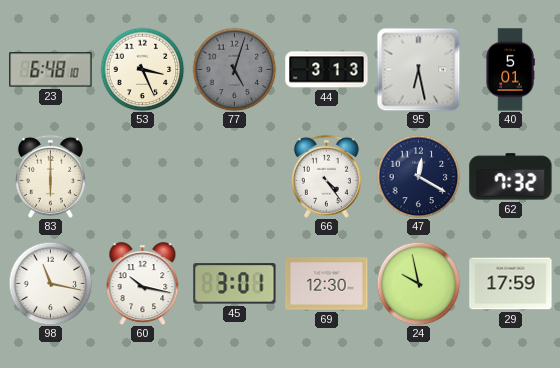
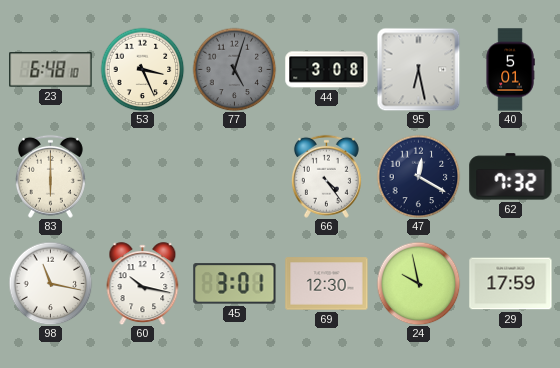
44: 3:13 -> 3:08 (327, 70)
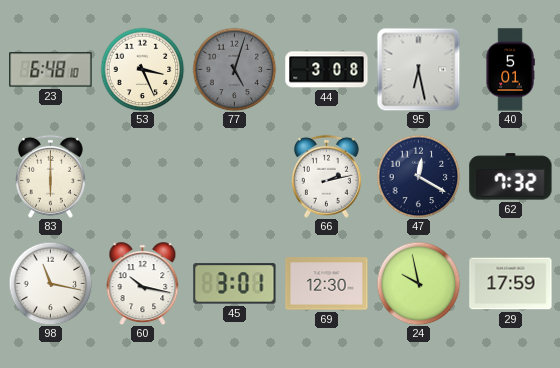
66: 4:24 -> 2:13 (326, 176)
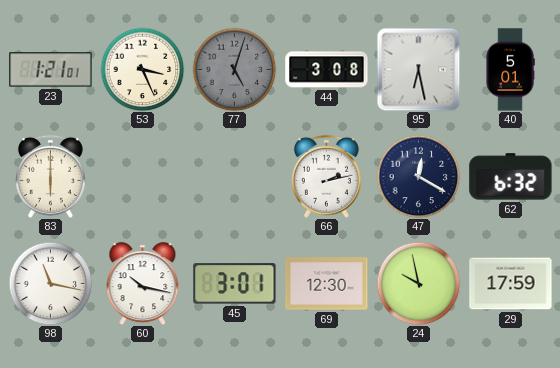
23: 6:48 -> 1:21 (51, 70)
62: 7:32 -> 6:32 (511, 177)
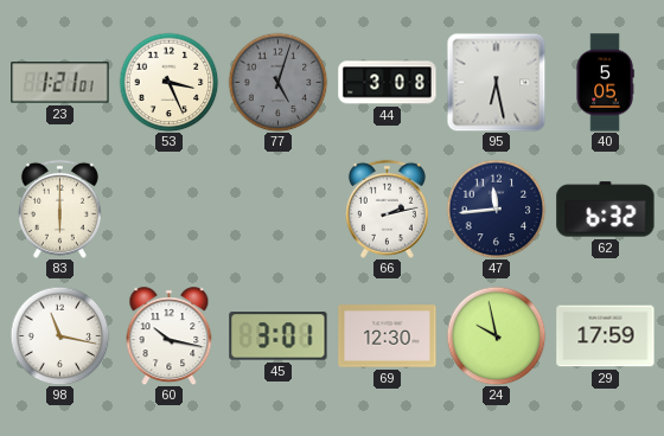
40: 5:01 -> 5:05 (605, 83)
47: 12:20 -> 11:44 (496, 209)
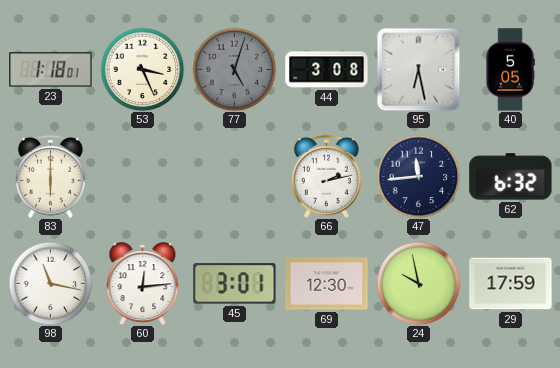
23: 1:21 -> 1:18 (51, 70)
60: 10:17 -> 12:14 (143, 284)
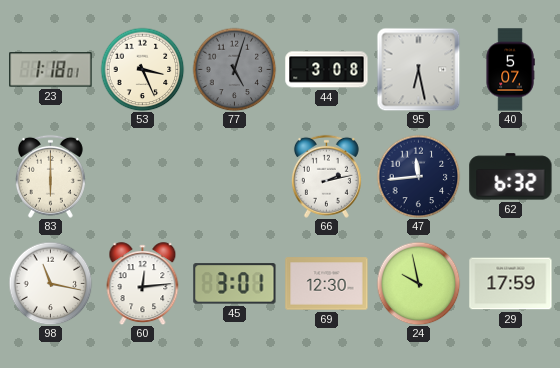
40: 5:05 -> 5:07 (510, 70)
